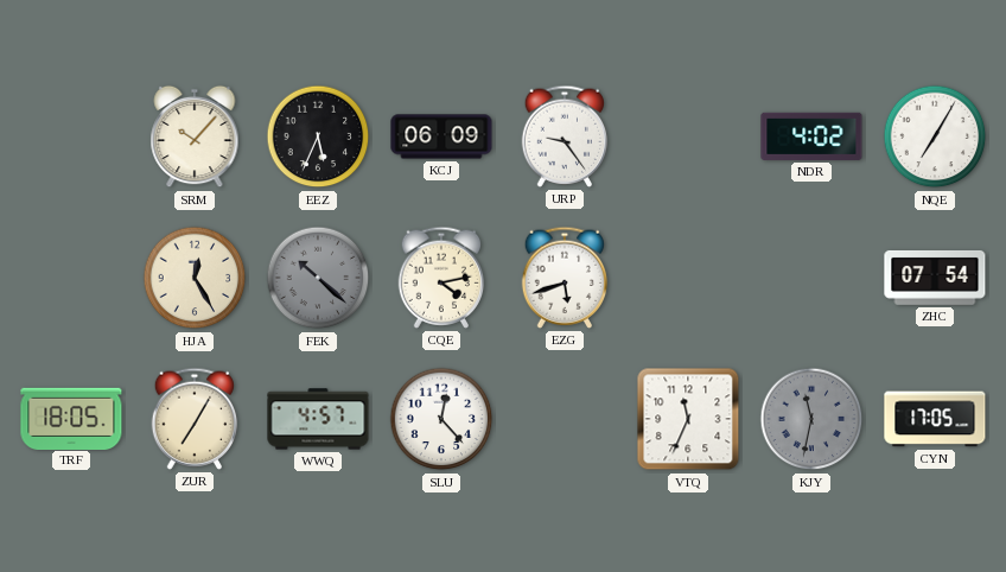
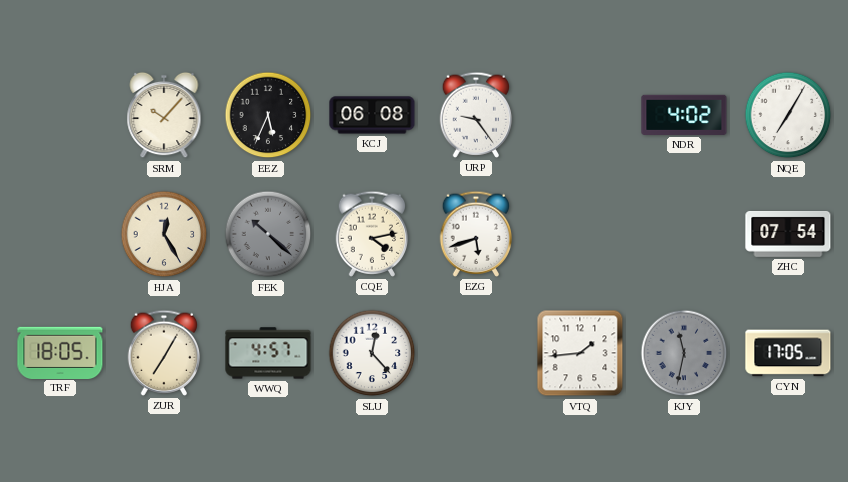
KCJ: 06:09 -> 06:08 (372, 115)
VTQ: 11:34 -> 1:44 (580, 353)
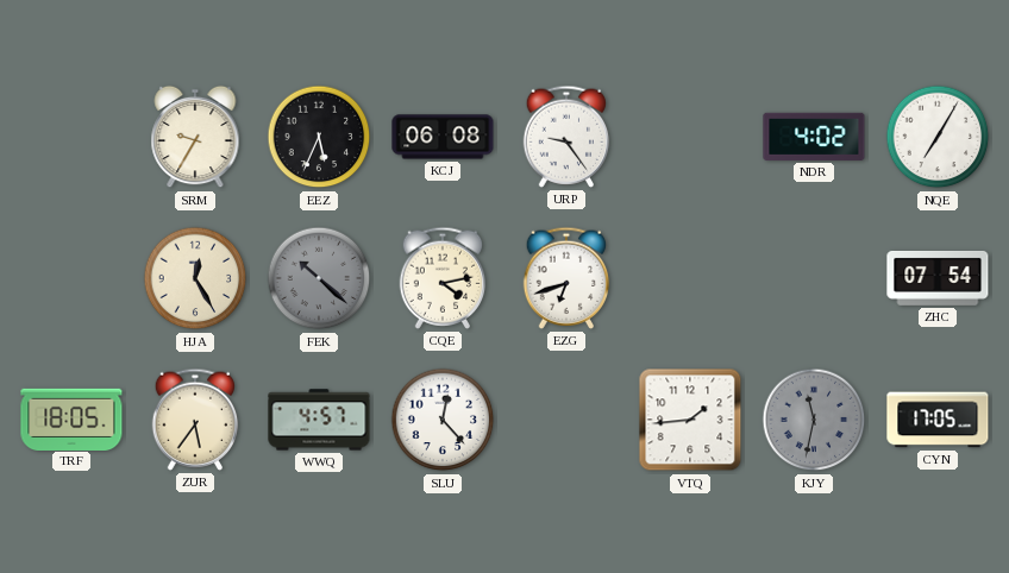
SRM: 10:07 -> 9:35 (195, 137)
EZG: 5:42 -> 6:42 (566, 278)
ZUR: 7:05 -> 5:36 (195, 420)
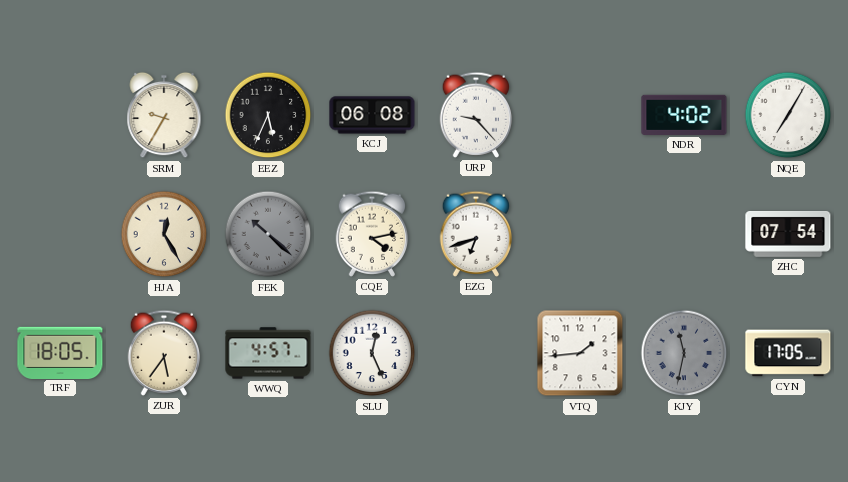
URP: 9:24 -> 9:23 (476, 115)
SLU: 12:23 -> 12:26 (372, 353)
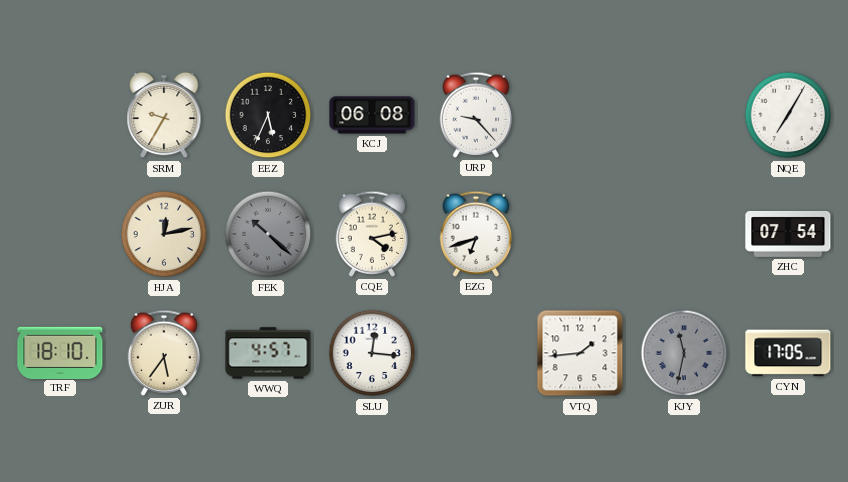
NDR: 4:02 -> none (684, 115)
HJA: 12:25 -> 12:13 (164, 234)
TRF: 18:05 -> 18:10 (60, 352)
SLU: 12:26 -> 12:16 (372, 353)
